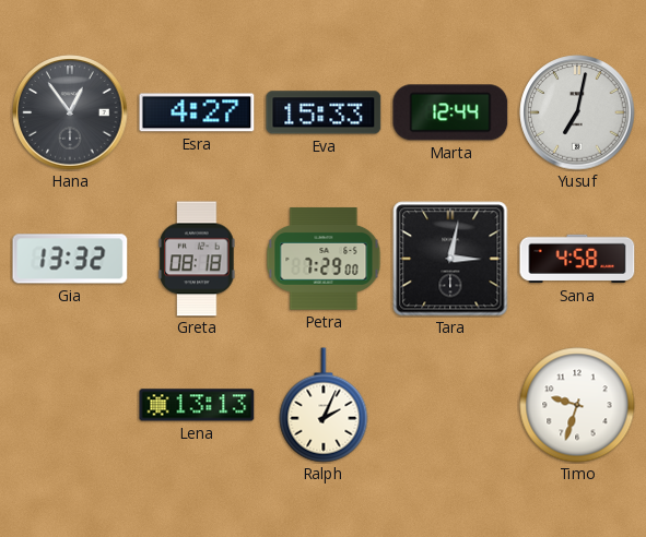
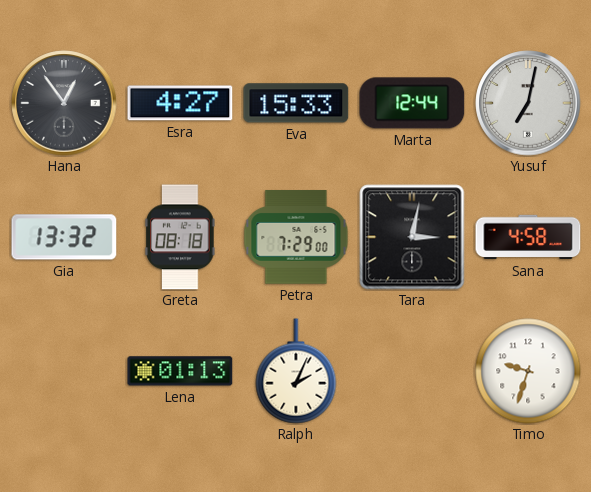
Lena: 13:13 -> 01:13 (180, 371)
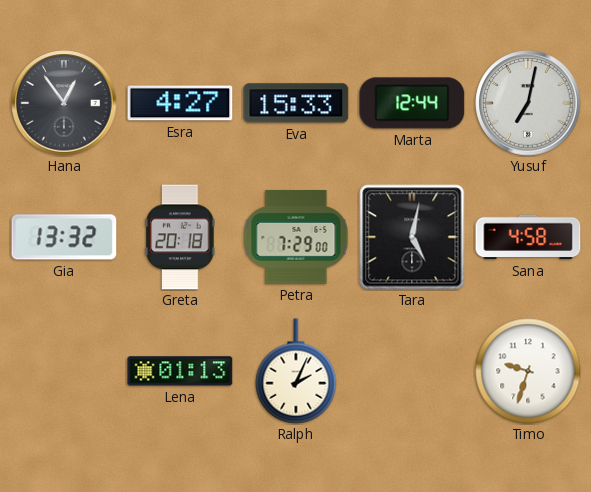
Greta: 08:18 -> 20:18 (180, 237)
Tara: 3:02 -> 5:02 (412, 237)
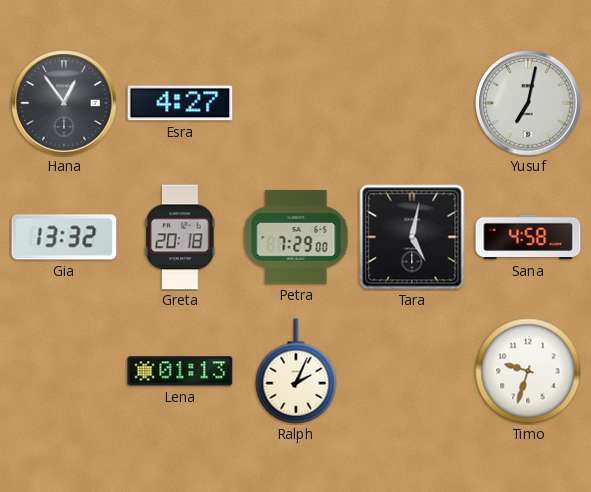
Eva: 15:33 -> none (296, 103)
Marta: 12:44 -> none (412, 103)
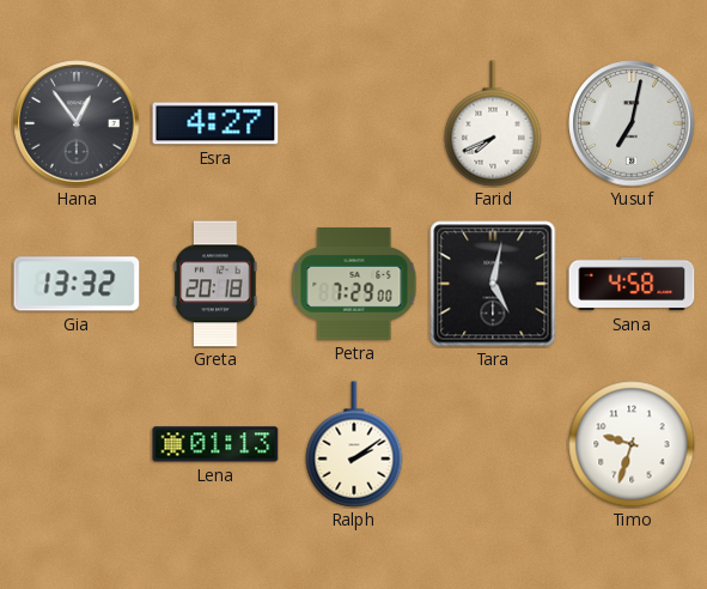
Farid: none -> 7:41 (493, 123)
Ralph: 2:04 -> 2:09 (354, 444)
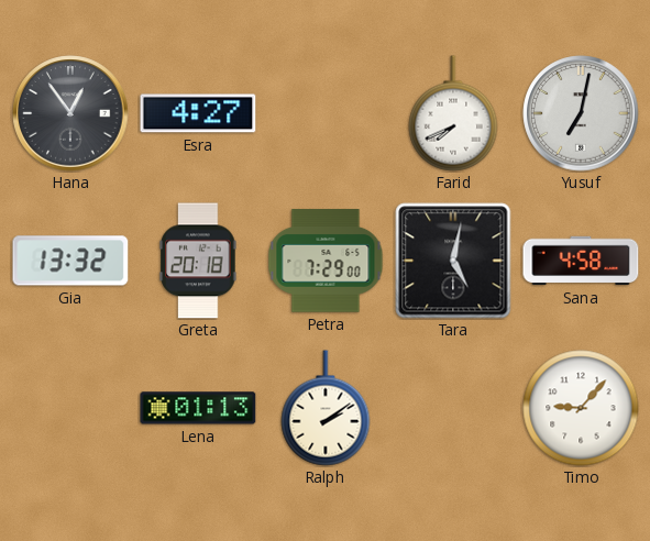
Timo: 9:33 -> 9:07 (581, 408)
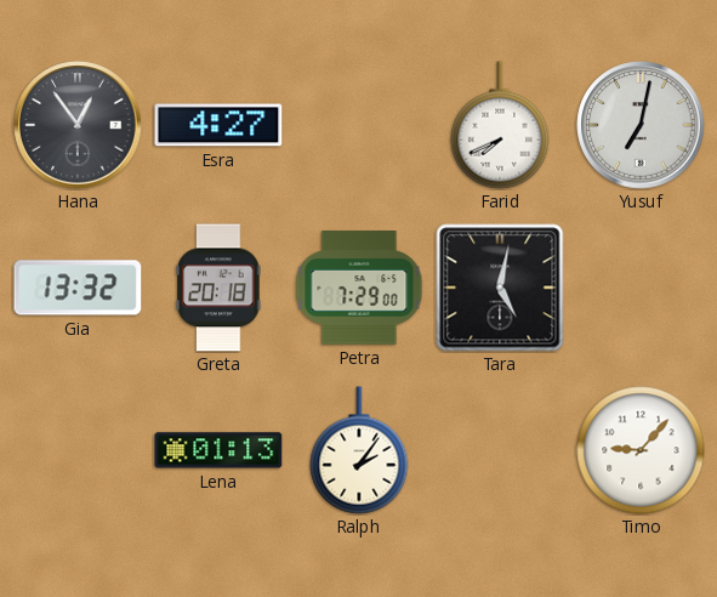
Sana: 4:58 -> none (581, 261)
Ralph: 2:09 -> 2:06 (359, 450)
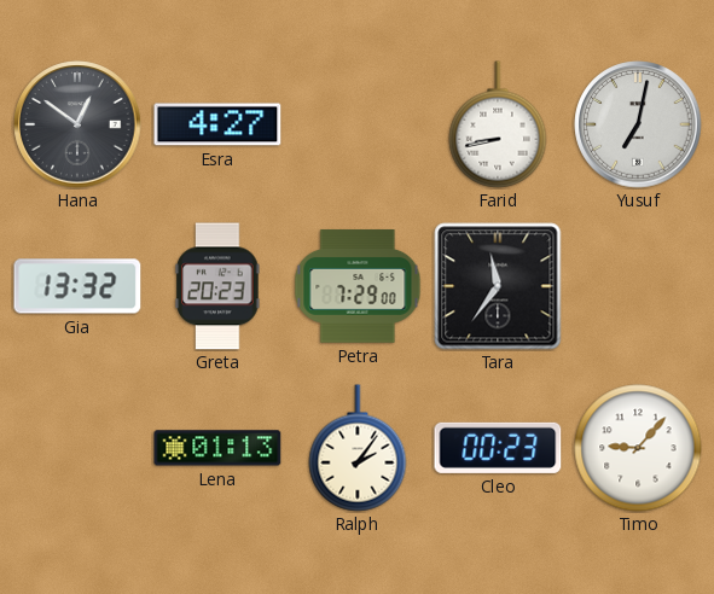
Hana: 12:54 -> 12:51 (77, 124)
Farid: 7:41 -> 8:43 (498, 124)
Greta: 20:18 -> 20:23 (217, 286)
Tara: 5:02 -> 11:36 (498, 286)
Cleo: none -> 00:23 (498, 448)
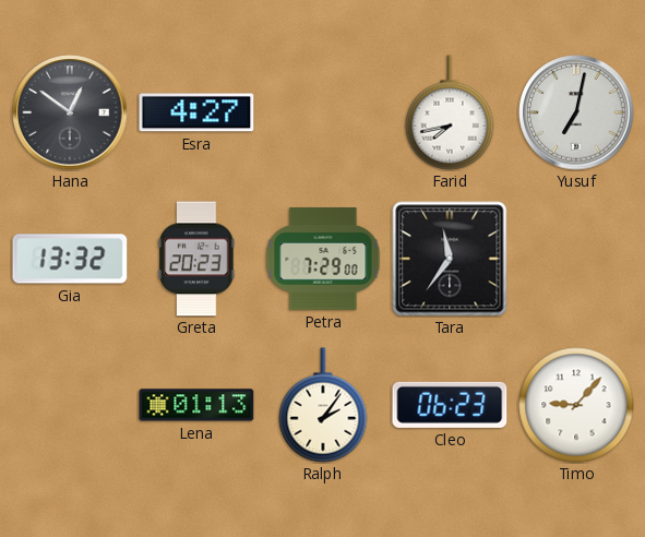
Farid: 8:43 -> 7:43 (450, 112)
Cleo: 00:23 -> 06:23 (450, 405)
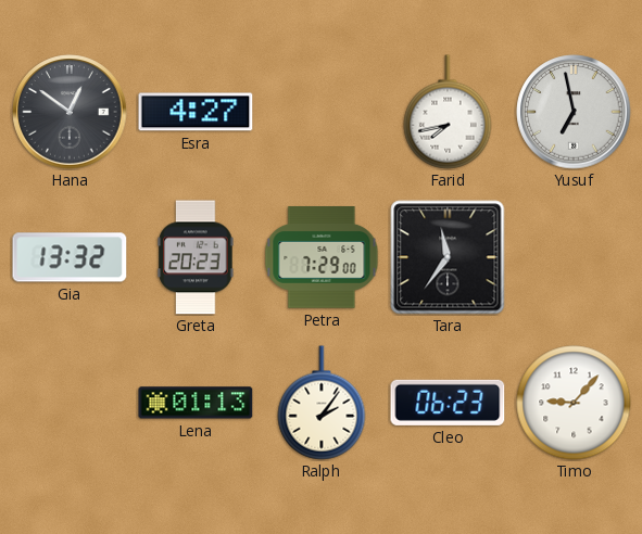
Yusuf: 7:02 -> 6:58 (574, 112)
